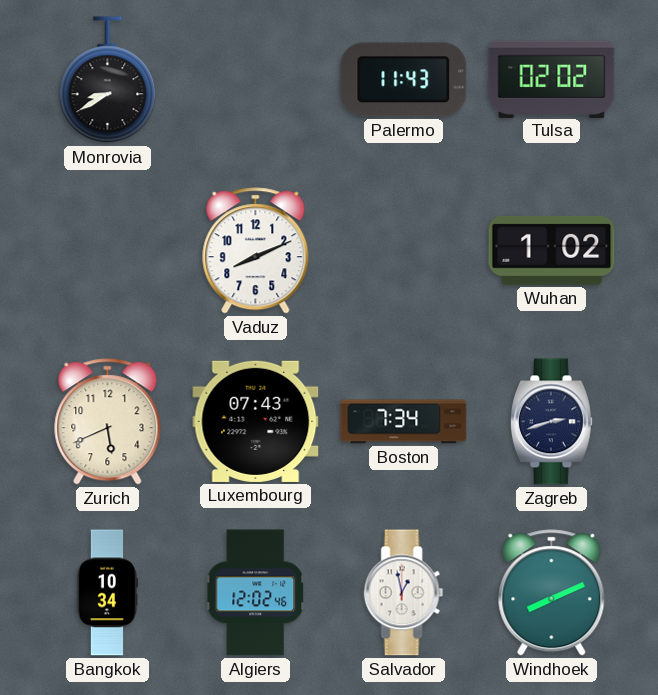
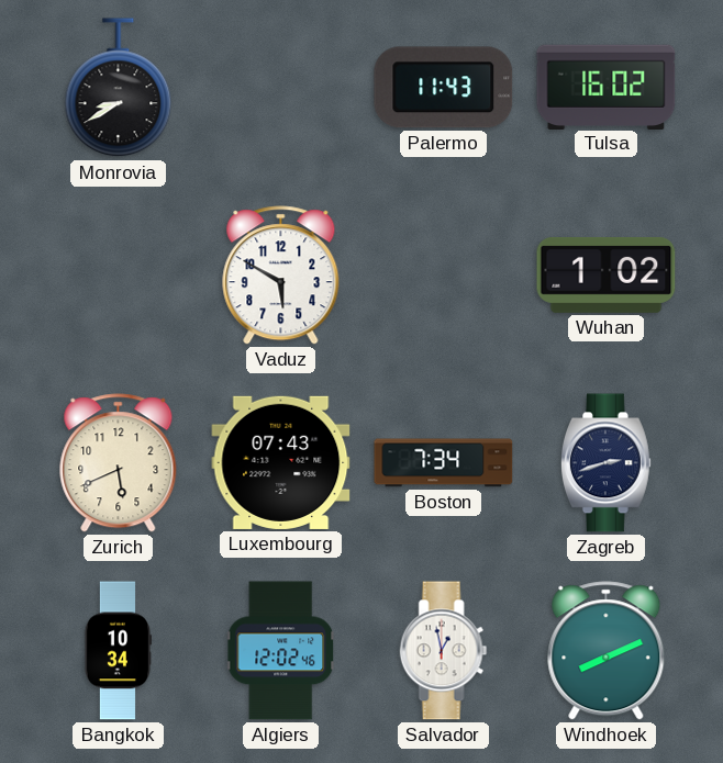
Tulsa: 02:02 -> 16:02 (607, 87)
Vaduz: 8:11 -> 5:50 (281, 276)
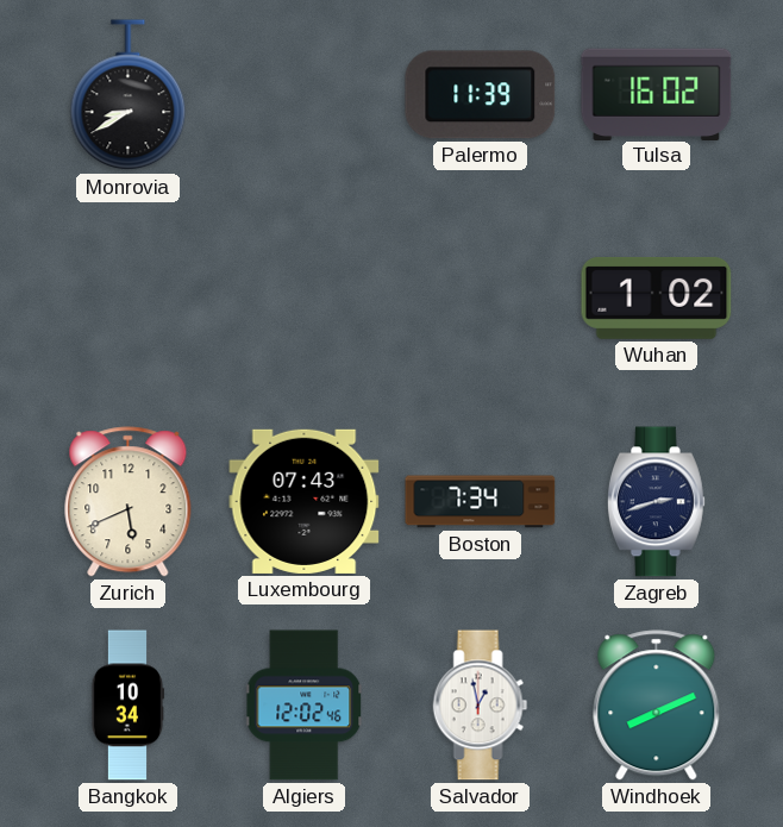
Palermo: 11:43 -> 11:39 (481, 95)
Vaduz: 5:50 -> none (281, 276)
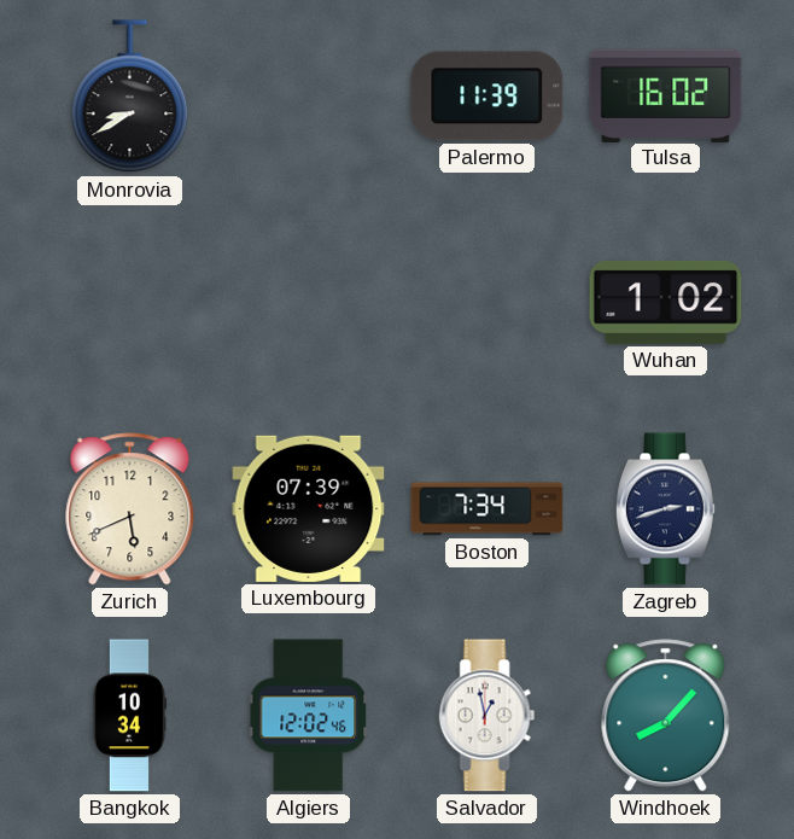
Luxembourg: 07:43 -> 07:39 (309, 508)
Windhoek: 8:11 -> 8:07 (666, 716)
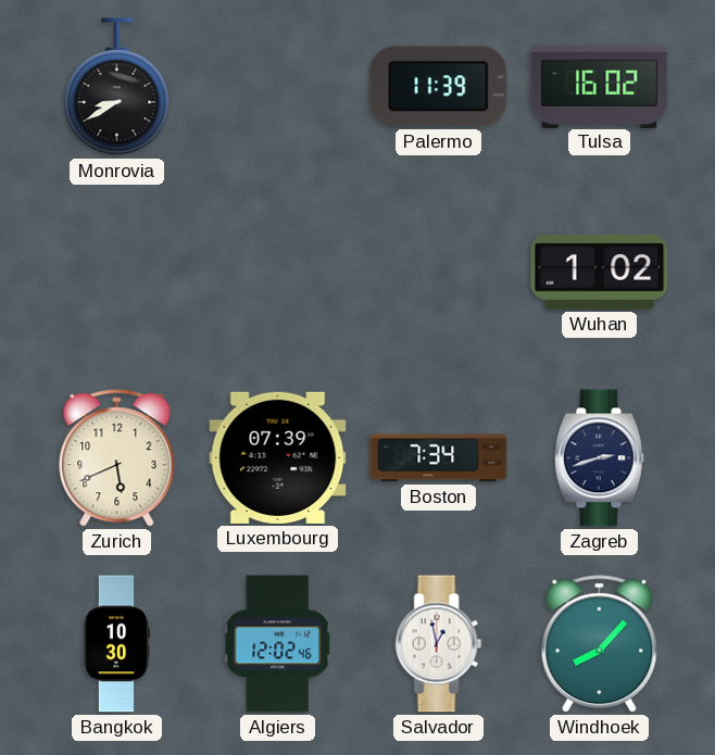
Bangkok: 10:34 -> 10:30 (115, 644)
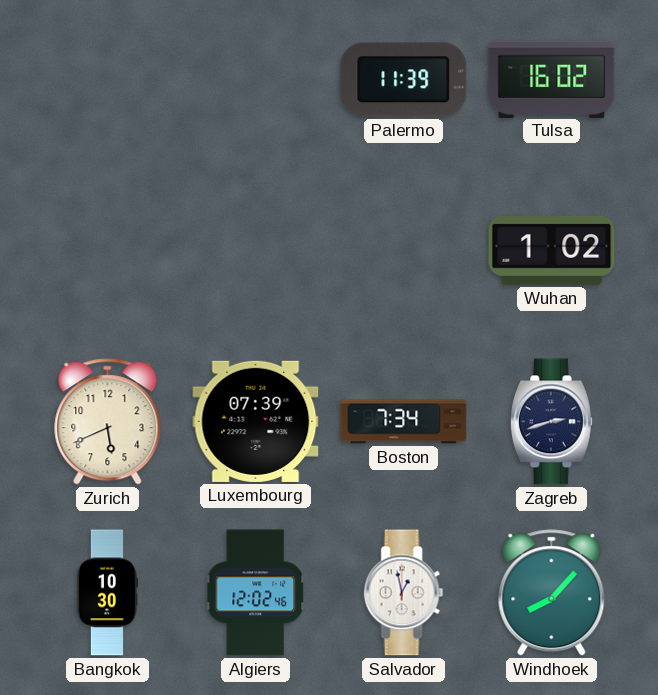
Monrovia: 8:40 -> none (117, 87)
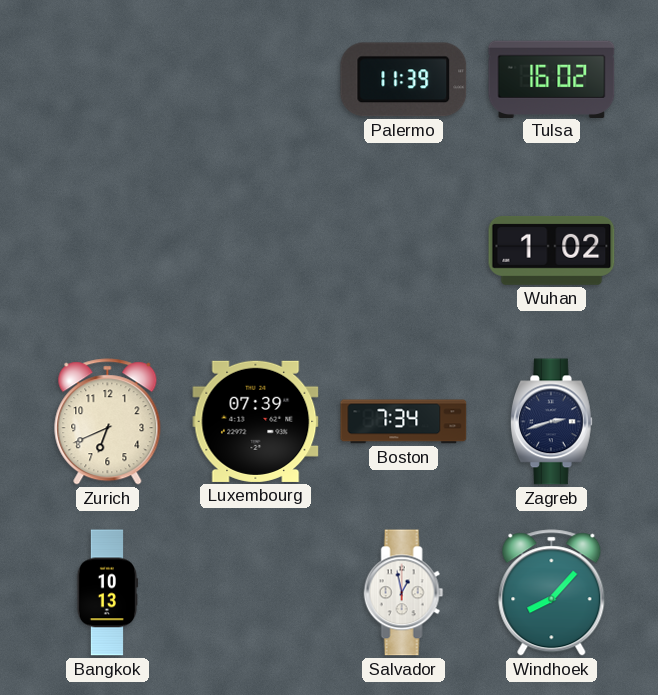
Zurich: 5:41 -> 6:41 (108, 422)
Bangkok: 10:30 -> 10:13 (106, 593)
Algiers: 12:02 -> none (256, 593)
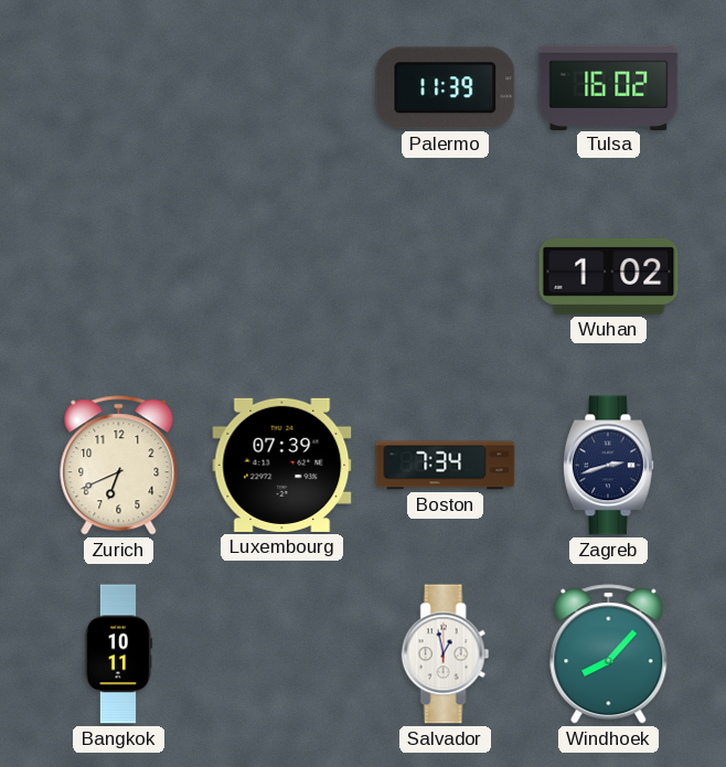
Bangkok: 10:13 -> 10:11 (117, 654)
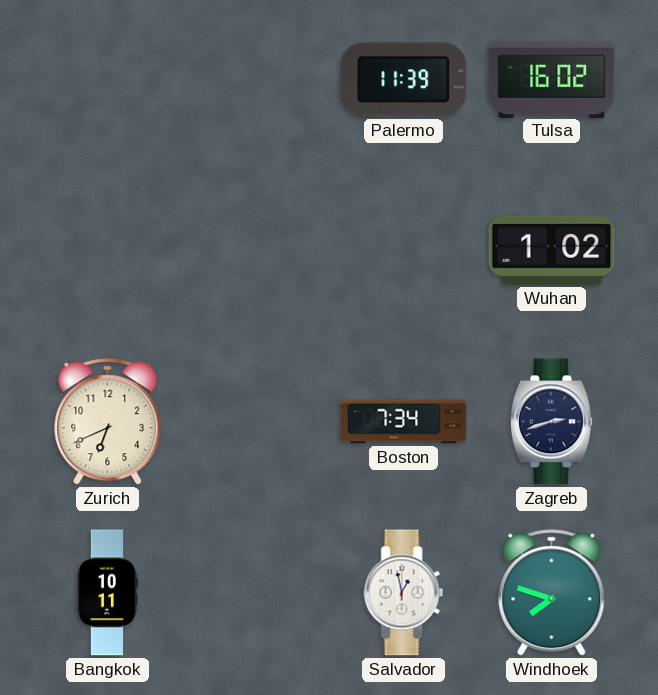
Luxembourg: 07:39 -> none (282, 465)
Windhoek: 8:07 -> 7:48 (552, 593)
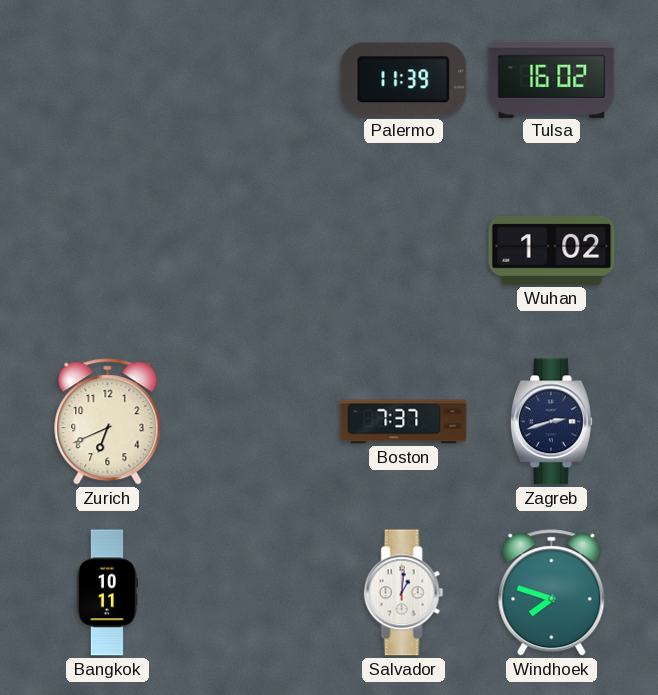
Boston: 7:34 -> 7:37 (404, 422)
Salvador: 12:58 -> 1:01 (404, 593)
